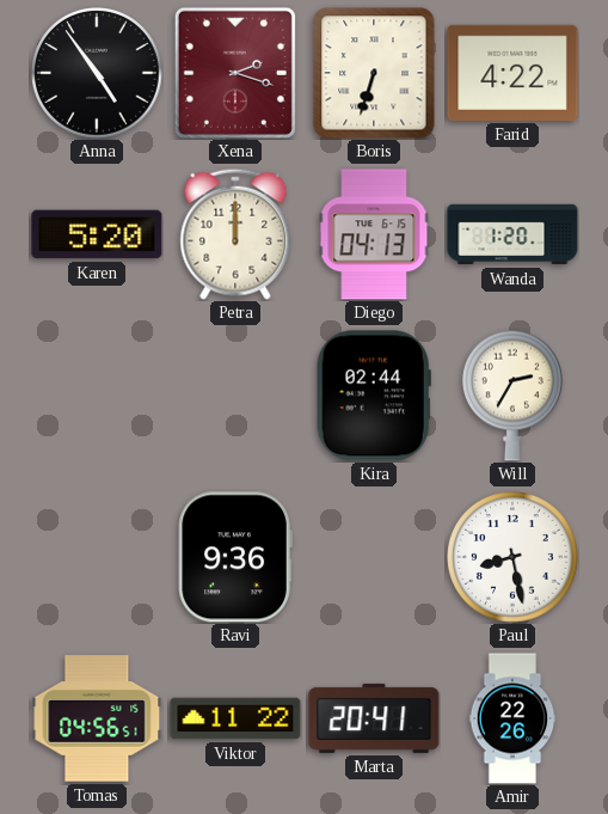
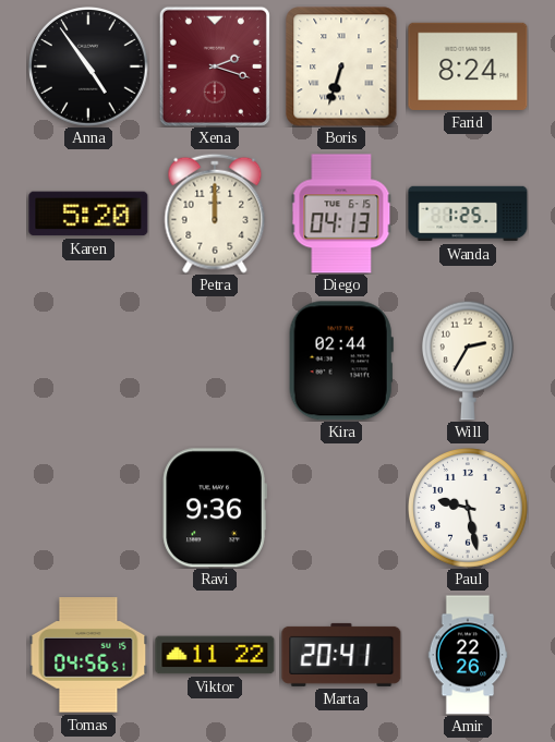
Farid: 4:22 -> 8:24 (468, 66)
Wanda: 1:20 -> 1:25 (468, 214)
Paul: 8:28 -> 9:28 (469, 509)
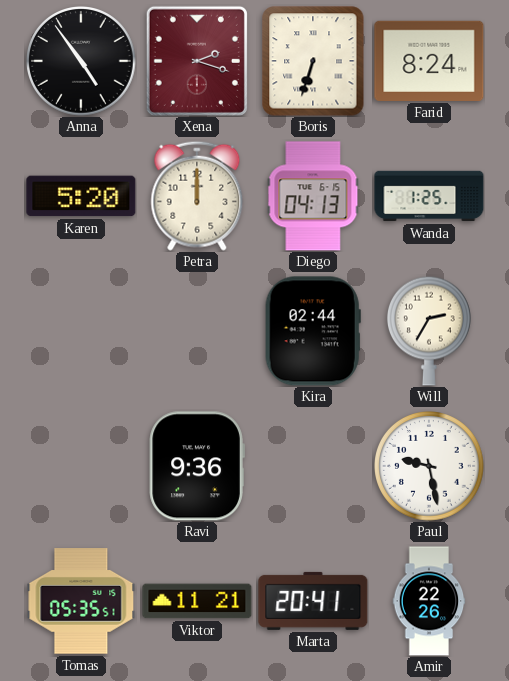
Tomas: 04:56 -> 05:35 (81, 601)
Viktor: 11:22 -> 11:21 (197, 601)
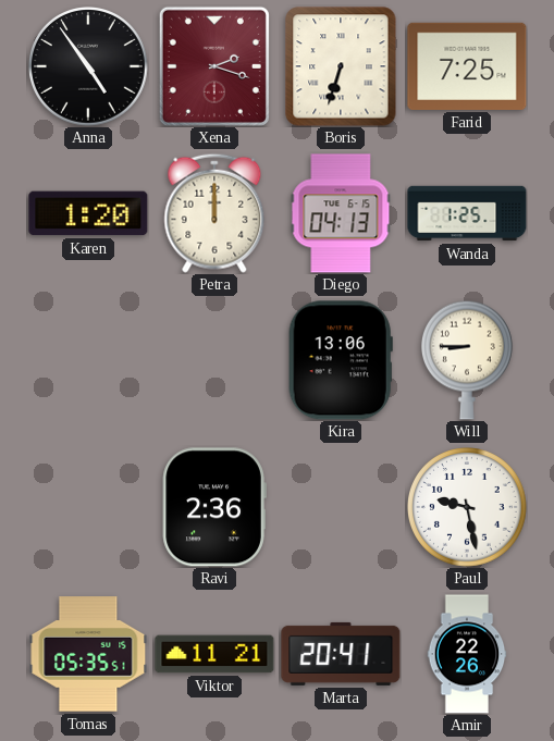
Farid: 8:24 -> 7:25 (467, 66)
Karen: 5:20 -> 1:20 (88, 213)
Kira: 02:44 -> 13:06 (341, 360)
Will: 2:35 -> 8:45 (467, 360)
Ravi: 9:36 -> 2:36 (214, 507)
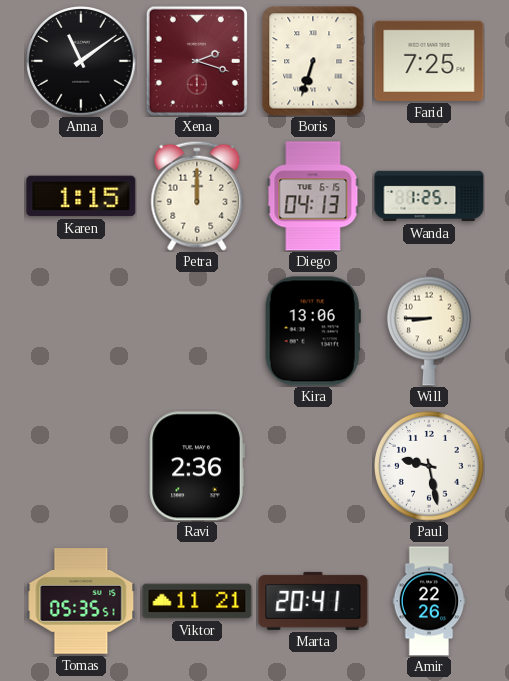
Anna: 4:54 -> 11:09 (82, 62)
Karen: 1:20 -> 1:15 (81, 196)
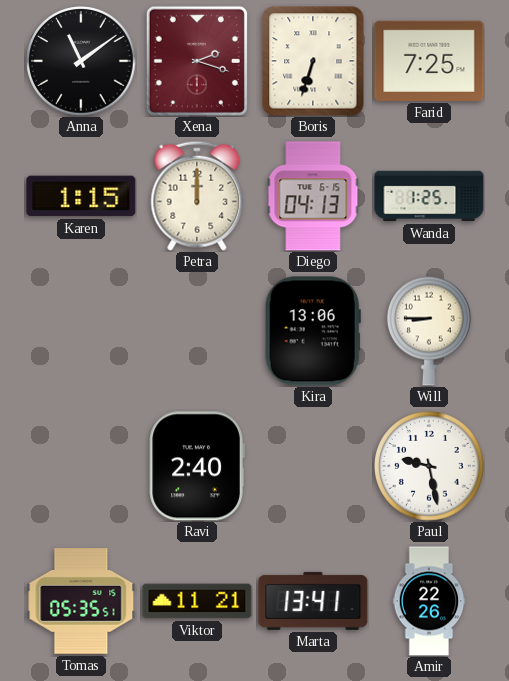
Ravi: 2:36 -> 2:40 (197, 466)
Marta: 20:41 -> 13:41 (313, 601)
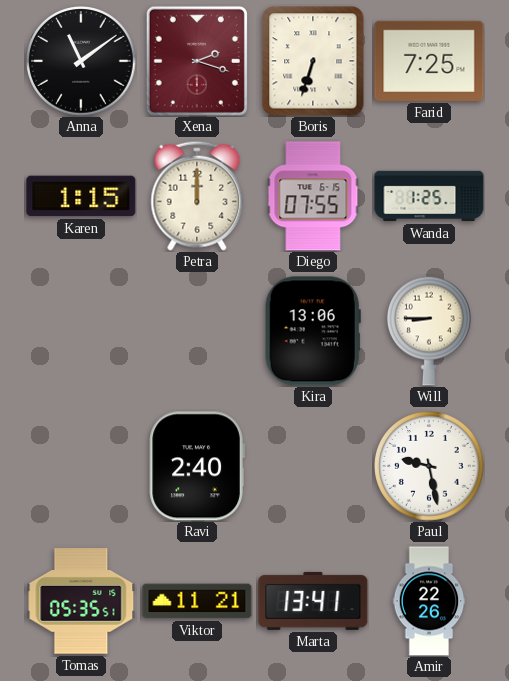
Diego: 04:13 -> 07:55 (313, 196)
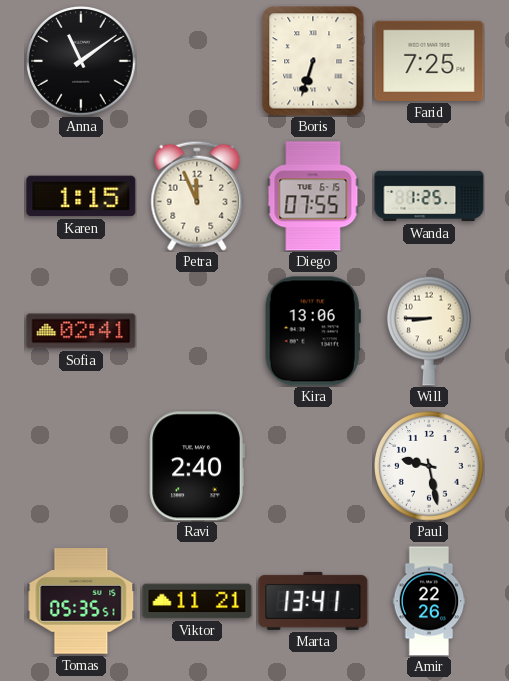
Xena: 2:18 -> none (197, 61)
Petra: 12:00 -> 11:56 (197, 196)
Sofia: none -> 02:41 (81, 331)
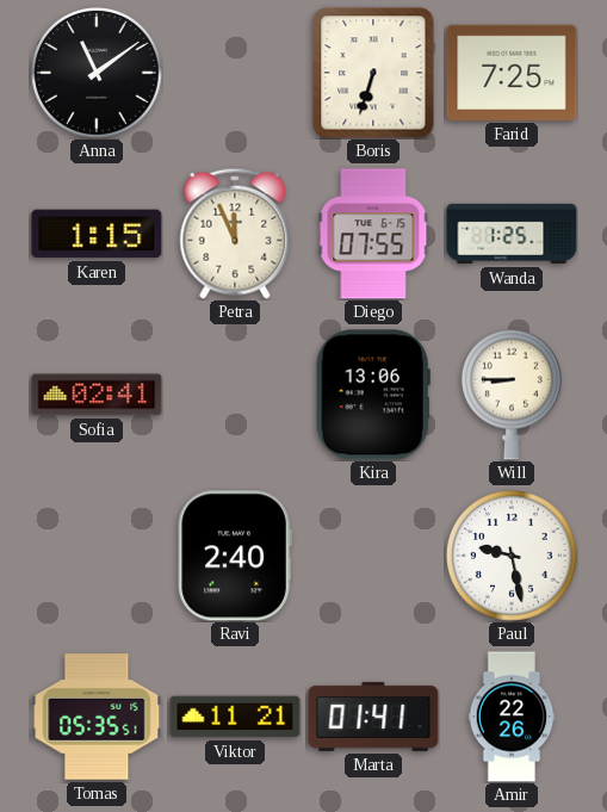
Marta: 13:41 -> 01:41 (373, 717)
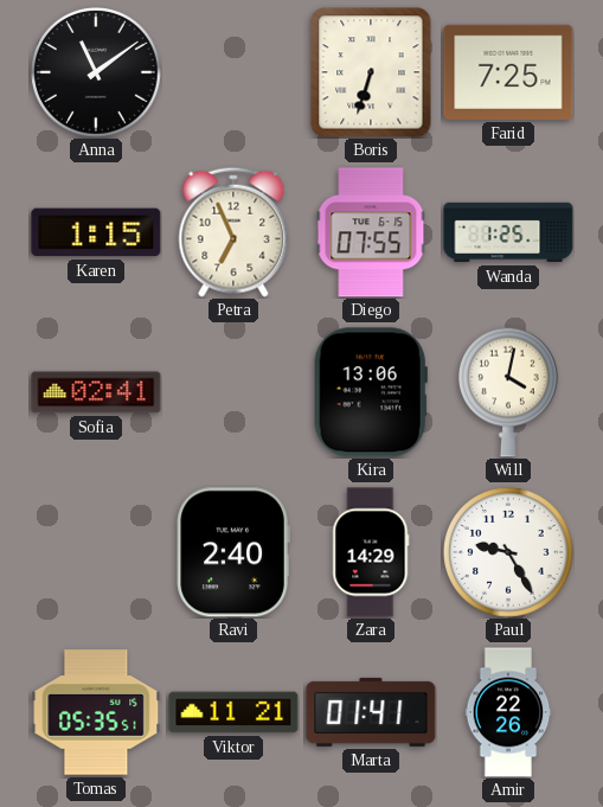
Petra: 11:56 -> 6:56 (233, 232)
Will: 8:45 -> 4:02 (508, 392)
Zara: none -> 14:29 (371, 552)
Paul: 9:28 -> 9:25 (509, 553)
